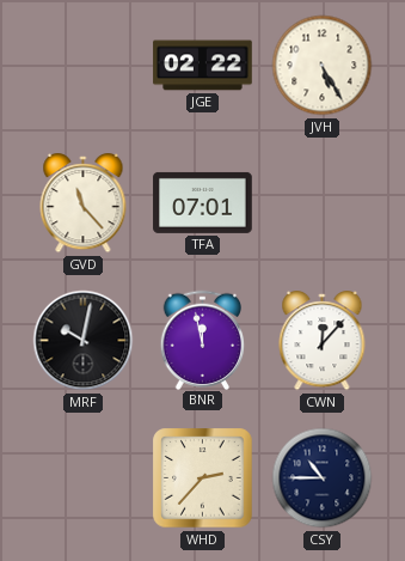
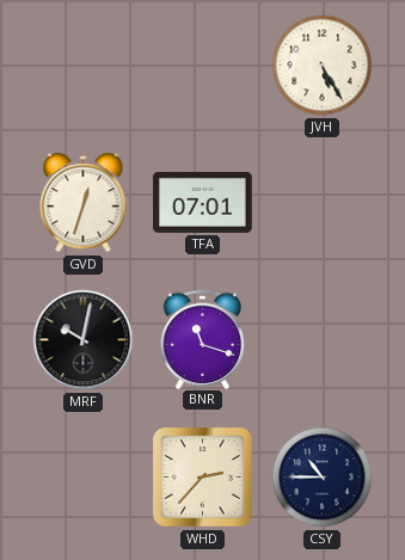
JGE: 02:22 -> none (203, 66)
GVD: 11:23 -> 12:33 (84, 204)
BNR: 11:58 -> 11:18 (203, 339)
CWN: 12:07 -> none (323, 342)
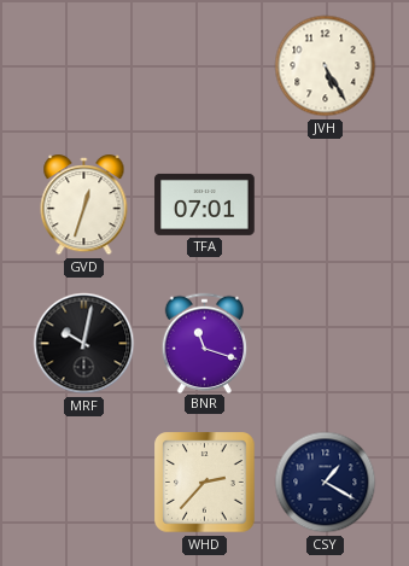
CSY: 10:45 -> 1:20 (326, 483)
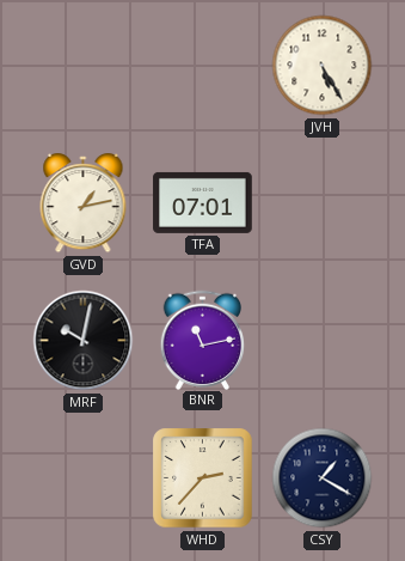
GVD: 12:33 -> 1:13 (84, 205)
BNR: 11:18 -> 11:13 (203, 340)
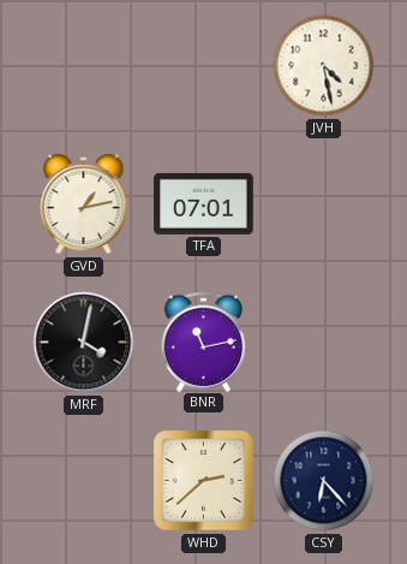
JVH: 5:25 -> 4:28 (324, 66)
MRF: 10:02 -> 4:02 (84, 343)
WHD: 2:37 -> 2:38 (204, 481)
CSY: 1:20 -> 6:23 (324, 481)
